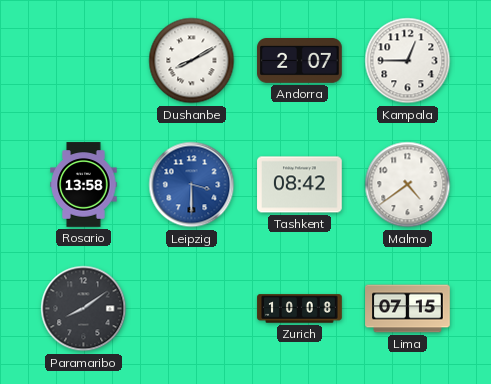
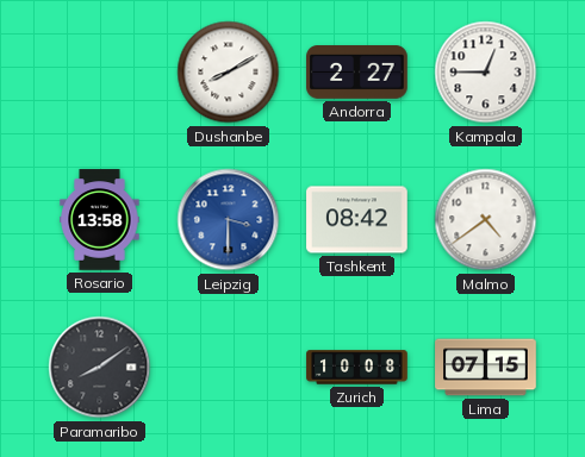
Andorra: 2:07 -> 2:27 (357, 73)
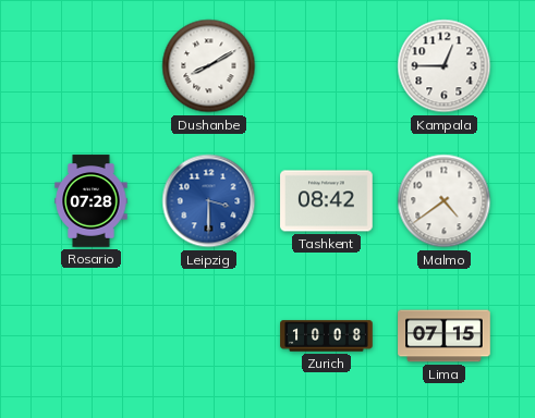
Andorra: 2:27 -> none (357, 73)
Rosario: 13:58 -> 07:28 (92, 201)
Paramaribo: 8:09 -> none (100, 368)
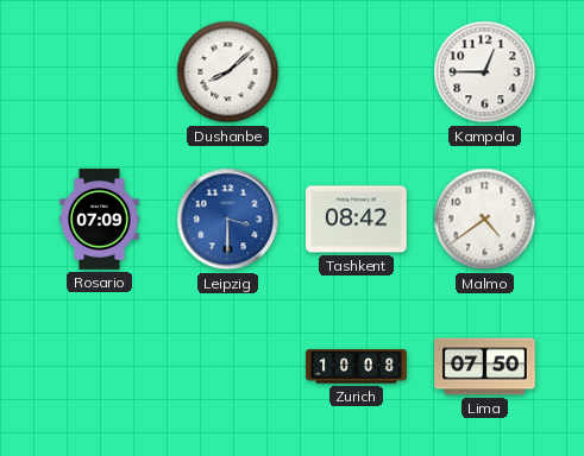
Dushanbe: 8:10 -> 8:08 (228, 72)
Rosario: 07:28 -> 07:09 (100, 220)
Lima: 07:15 -> 07:50 (485, 367)
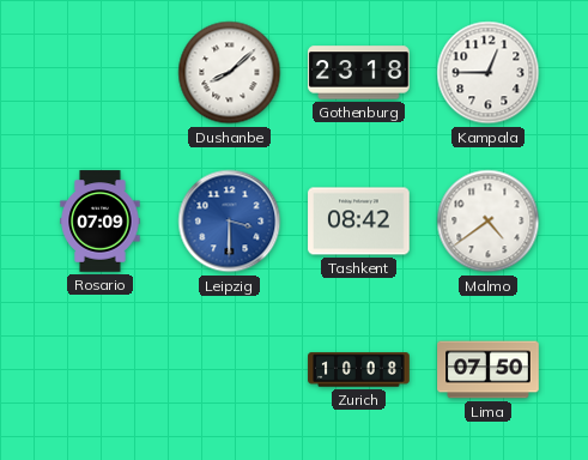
Gothenburg: none -> 23:18 (359, 73)
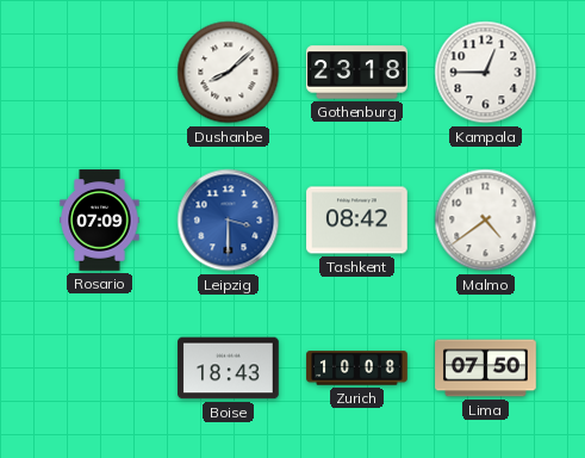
Boise: none -> 18:43 (229, 369)
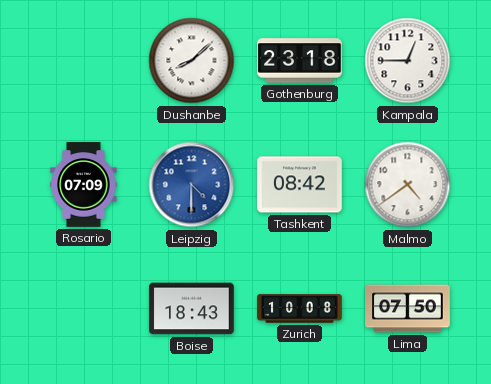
Leipzig: 3:30 -> 4:30 (192, 185)
